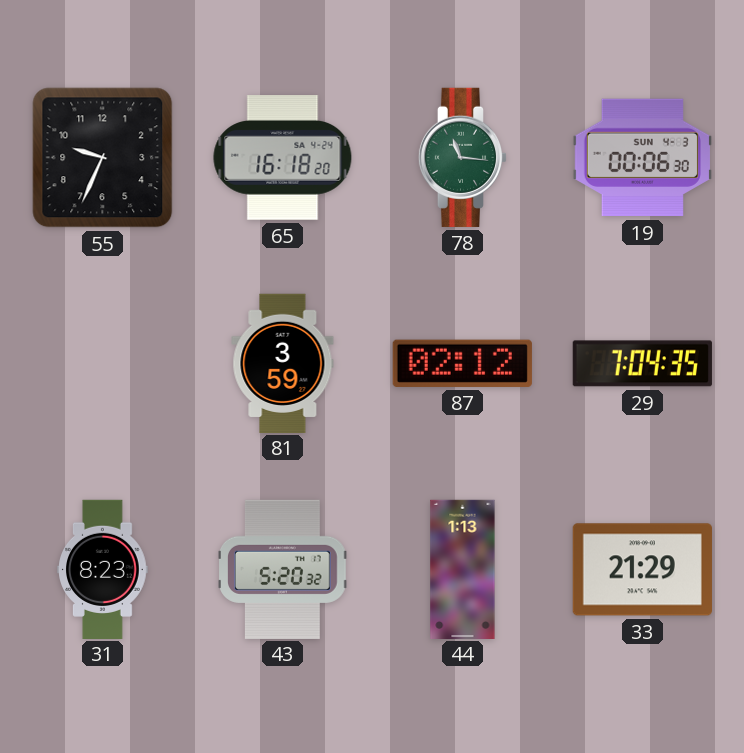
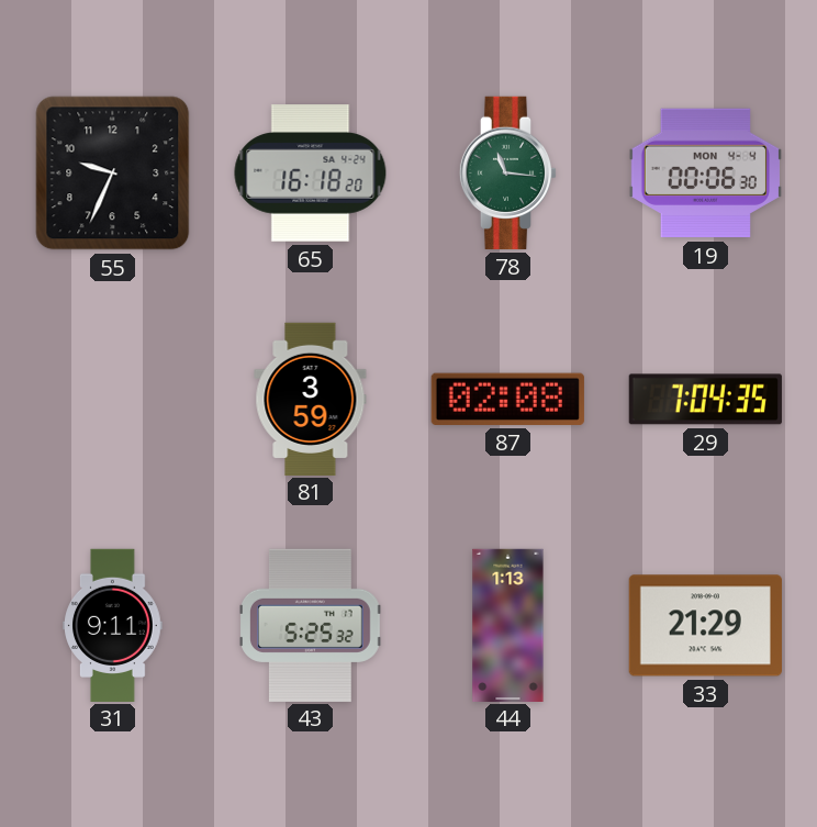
19 date: SUN 4-3 -> MON 4-4 (705, 174)
87: 02:12 -> 02:08 (507, 399)
31: 8:23 -> 9:11 (113, 625)
43: 5:20 -> 5:25 (311, 625)
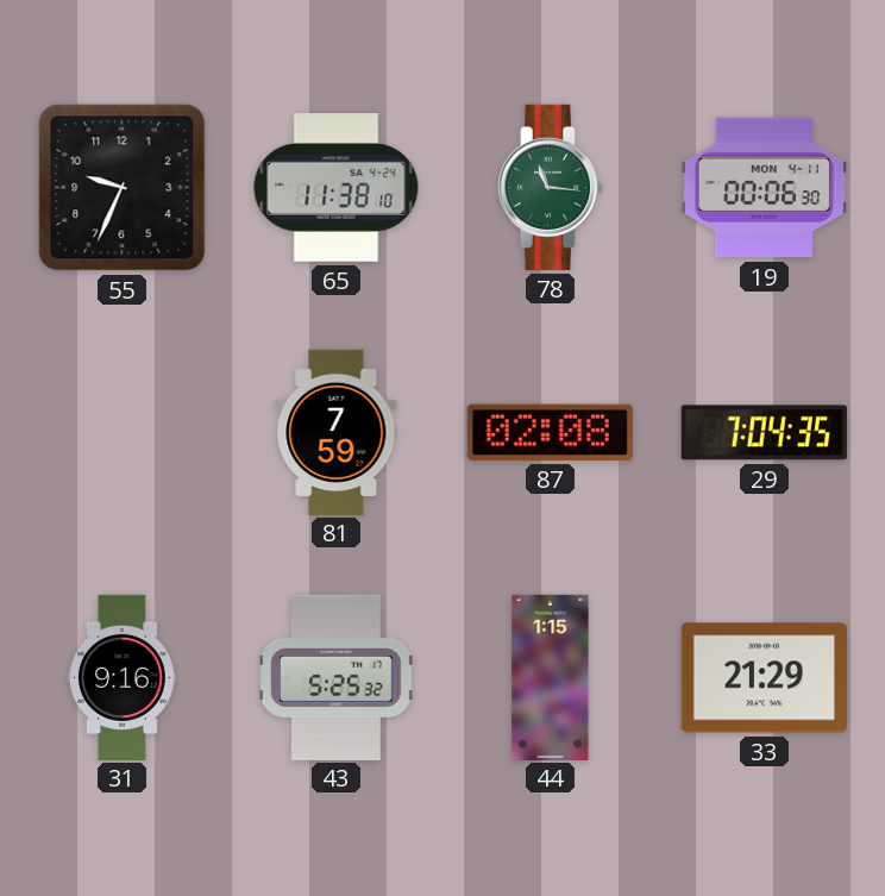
65: 16:18 -> 11:38 (337, 188)
19 date: MON 4-4 -> MON 4-11 (764, 188)
81: 3:59 -> 7:59 (337, 432)
31: 9:11 -> 9:16 (123, 677)
44: 1:13 -> 1:15 (551, 677)
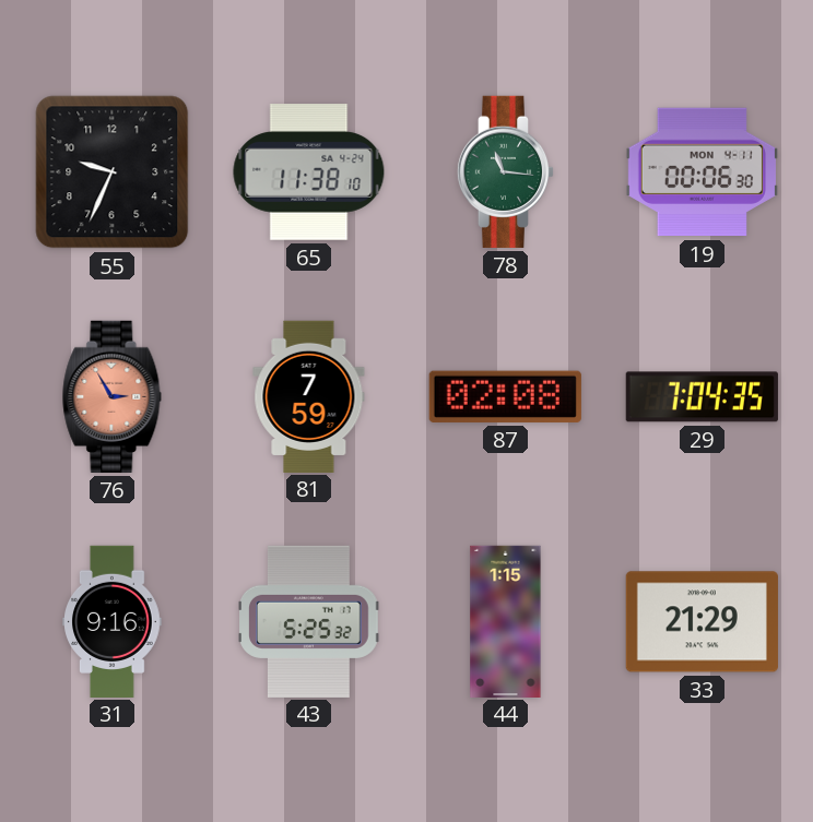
76: none -> 2:55 (113, 396)
